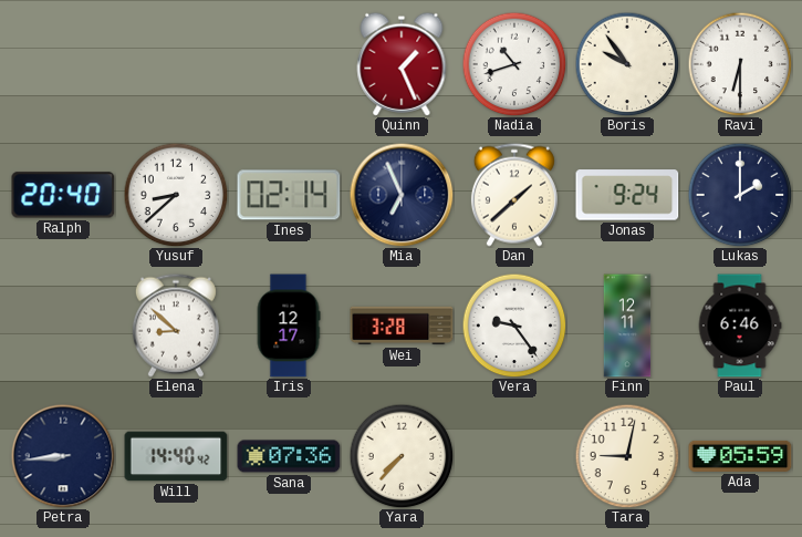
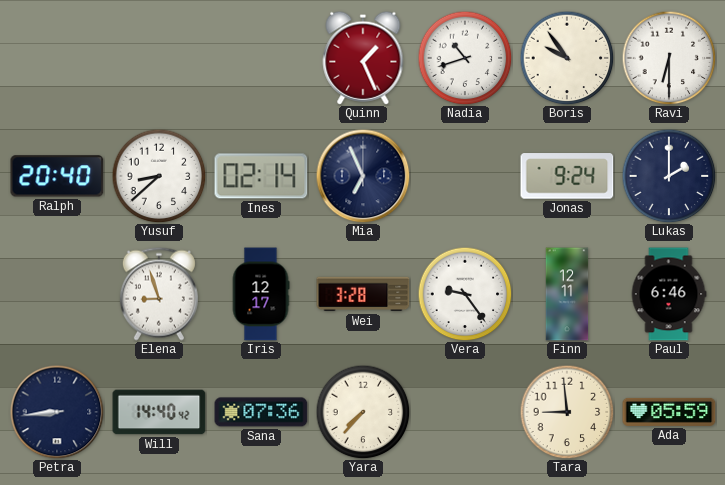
Dan: 1:38 -> none (514, 195)
Elena: 8:52 -> 8:57 (159, 294)
Tara: 9:02 -> 8:59 (567, 412)
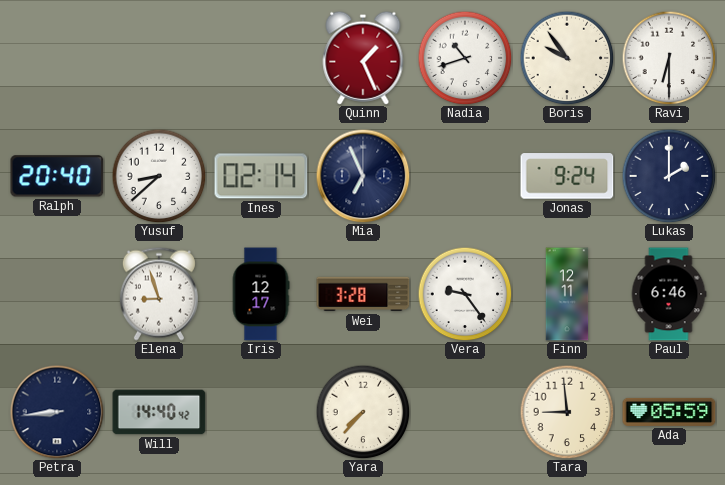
Sana: 07:36 -> none (261, 412)
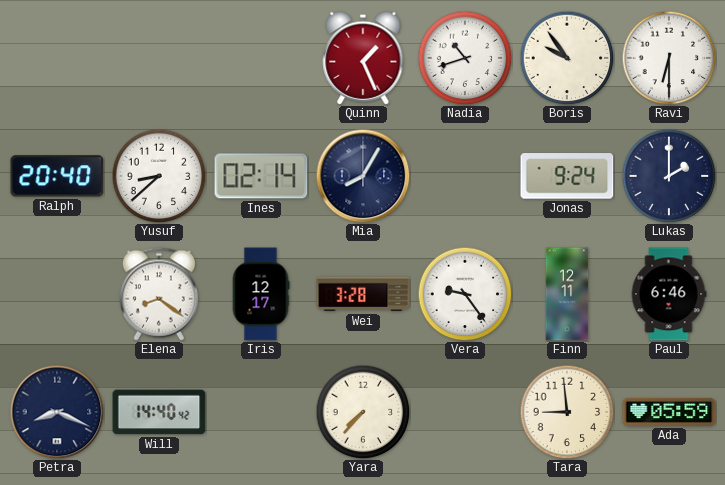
Mia: 6:56 -> 8:05 (363, 176)
Elena: 8:57 -> 8:21 (159, 294)
Petra: 8:44 -> 8:19 (57, 412)
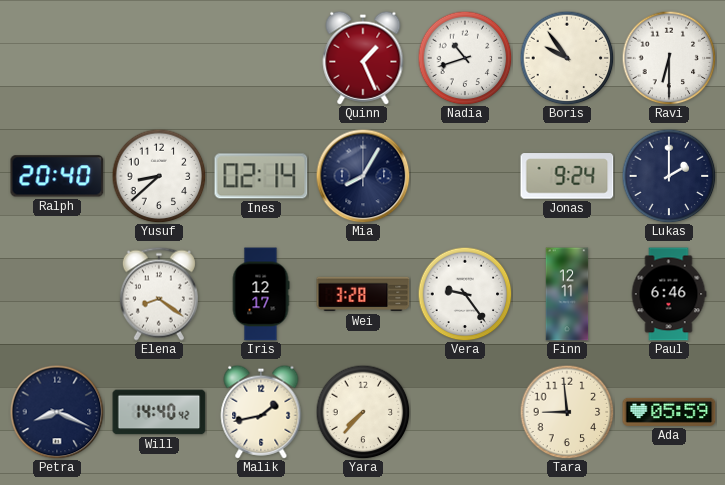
Malik: none -> 1:43 (261, 412)
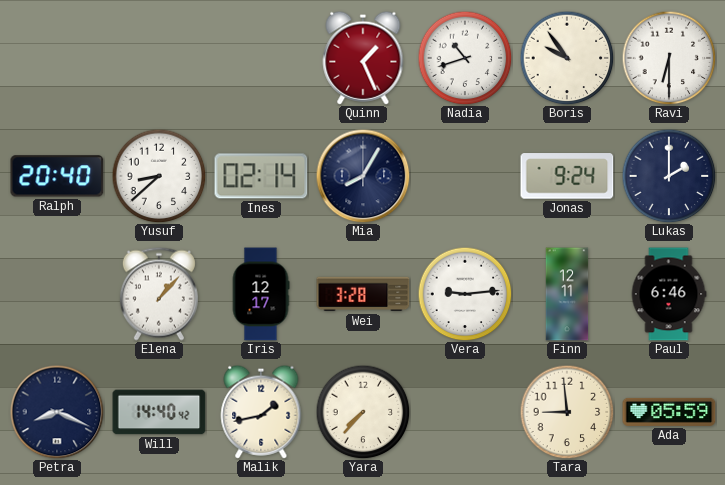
Elena: 8:21 -> 1:07 (159, 294)
Vera: 9:24 -> 9:14 (465, 294)
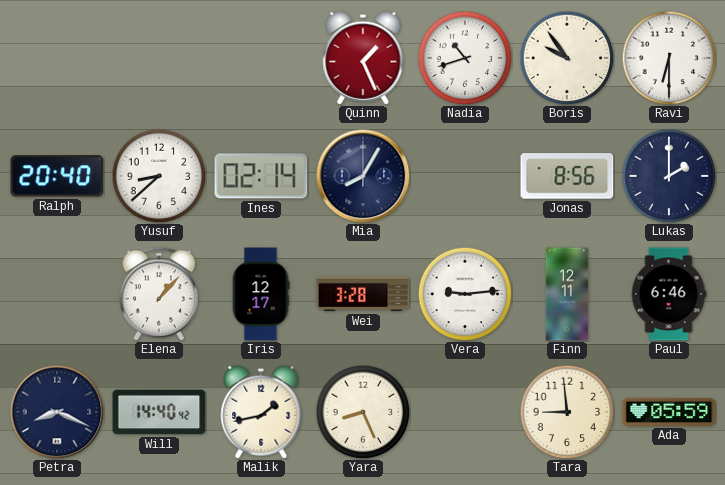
Jonas: 9:24 -> 8:56 (567, 176)
Yara: 7:37 -> 8:26 (363, 412)
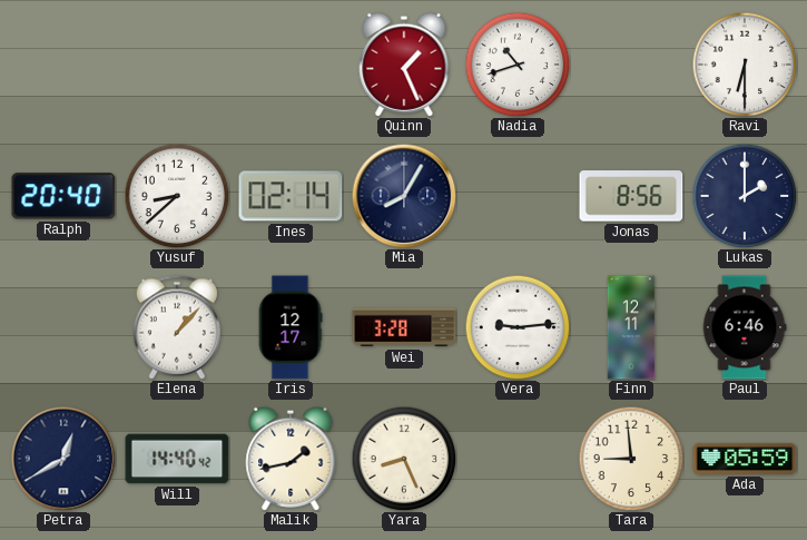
Boris: 9:54 -> none (567, 58)
Petra: 8:19 -> 12:40 (63, 459)
